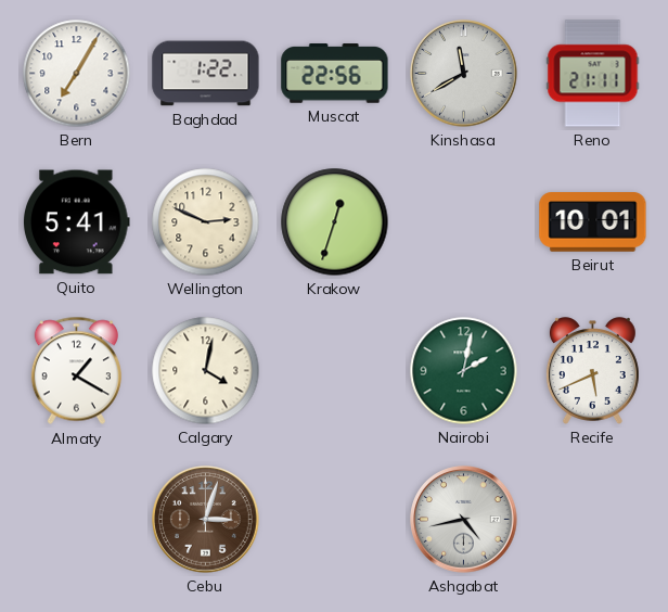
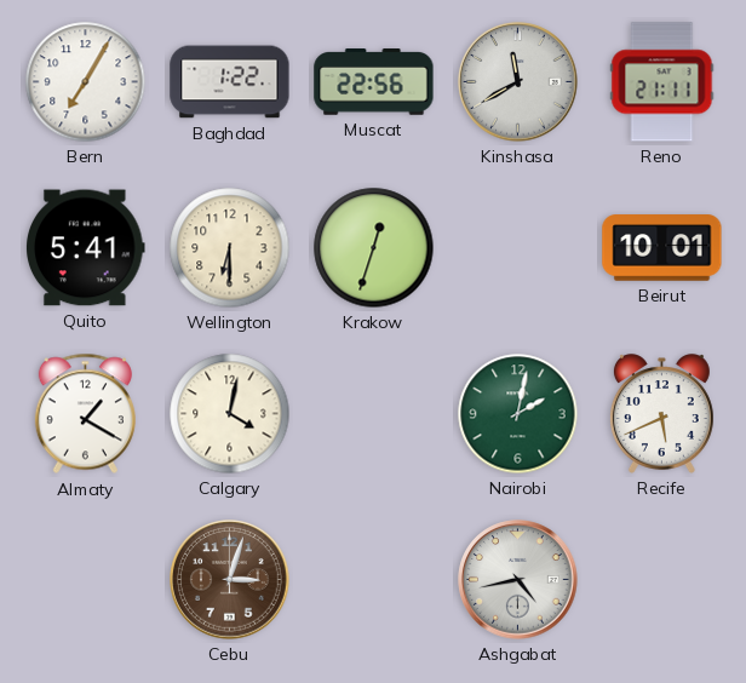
Wellington: 2:49 -> 6:30 (230, 248)
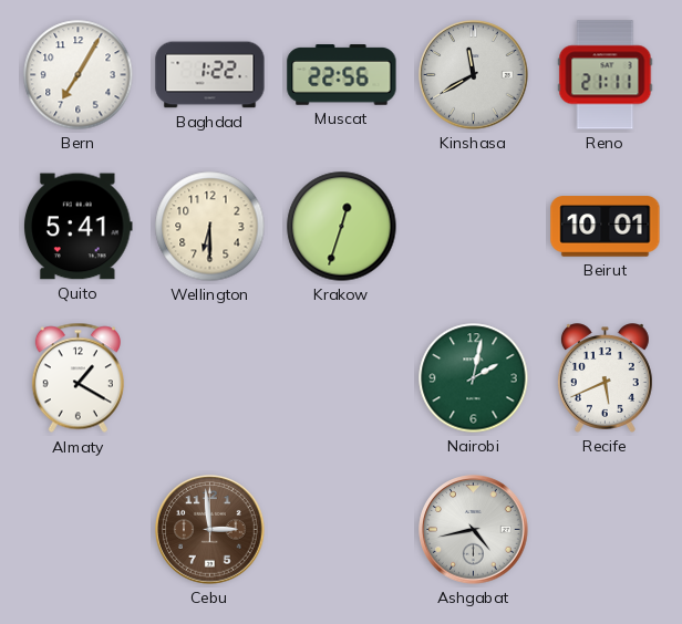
Calgary: 4:02 -> none (230, 414)
Cebu: 3:03 -> 2:59 (210, 530)
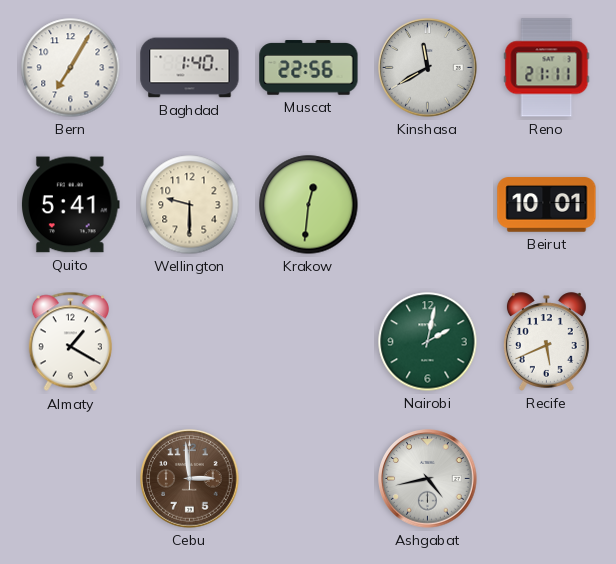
Baghdad: 1:22 -> 1:40 (190, 68)
Wellington: 6:30 -> 9:30 (190, 205)
Krakow: 12:33 -> 12:31 (309, 205)
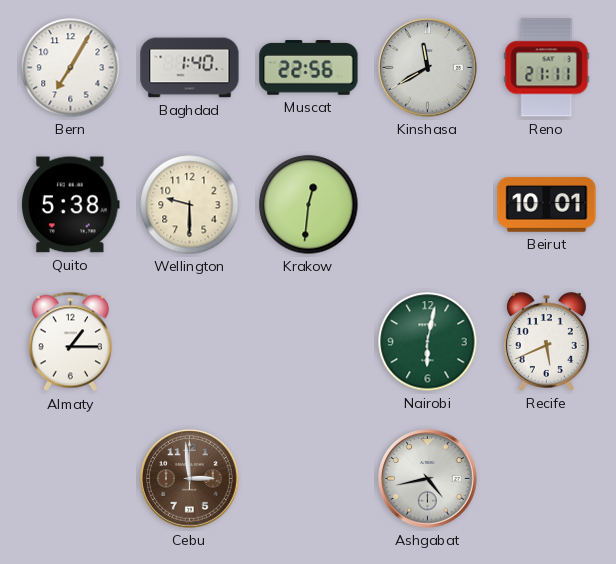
Quito: 5:41 -> 5:38 (71, 205)
Almaty: 1:20 -> 1:15 (70, 342)
Nairobi: 2:02 -> 6:02 (428, 342)
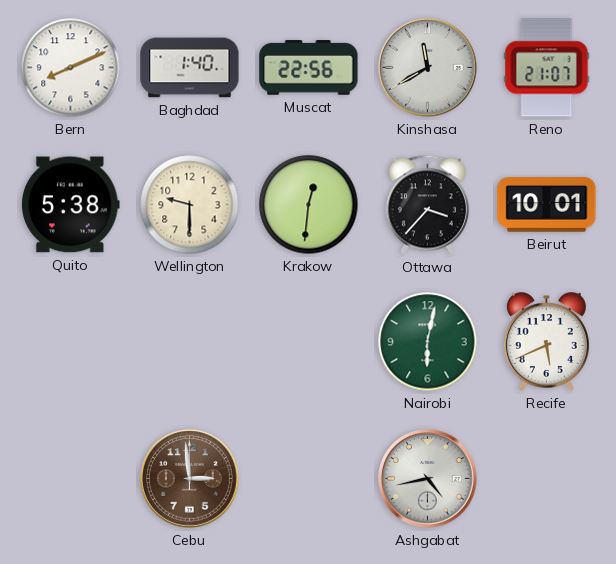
Bern: 7:05 -> 8:11 (71, 68)
Reno: 21:11 -> 21:07 (547, 68)
Ottawa: none -> 3:37 (427, 205)
Almaty: 1:15 -> none (70, 342)
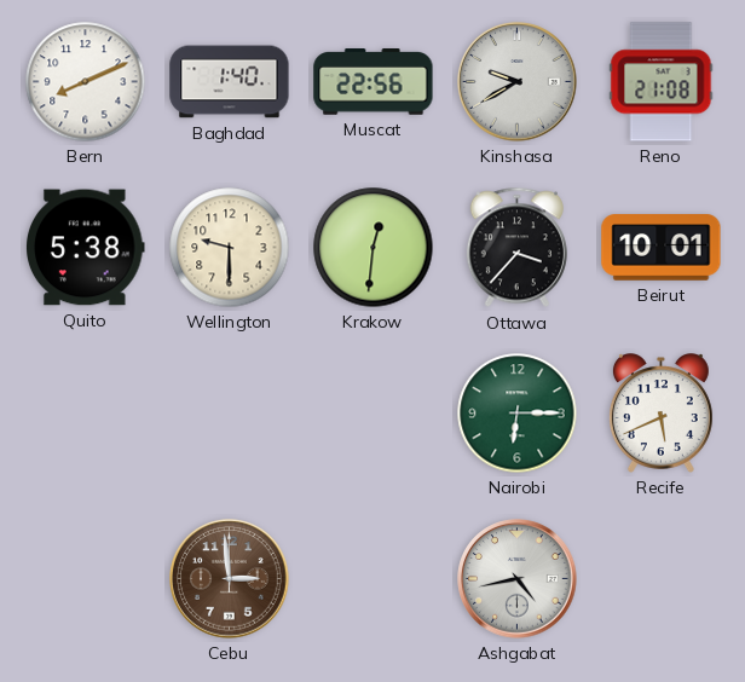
Kinshasa: 11:40 -> 9:40 (518, 82)
Reno: 21:07 -> 21:08 (662, 82)
Nairobi: 6:02 -> 6:15 (518, 414)
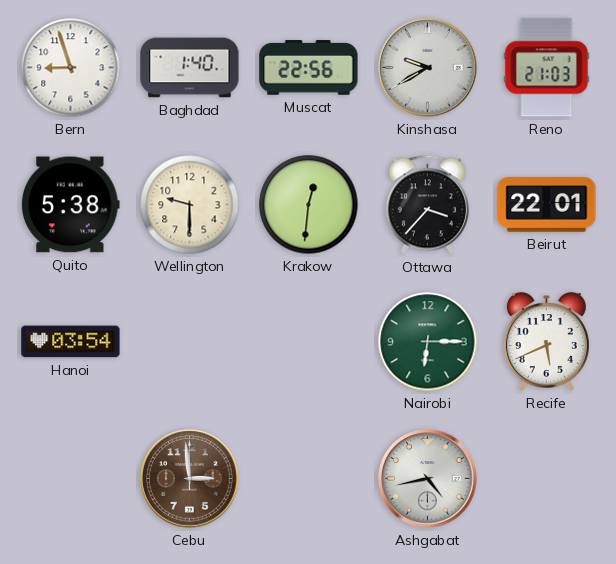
Bern: 8:11 -> 8:57 (71, 68)
Reno: 21:08 -> 21:03 (547, 68)
Beirut: 10:01 -> 22:01 (547, 205)
Hanoi: none -> 03:54 (71, 342)
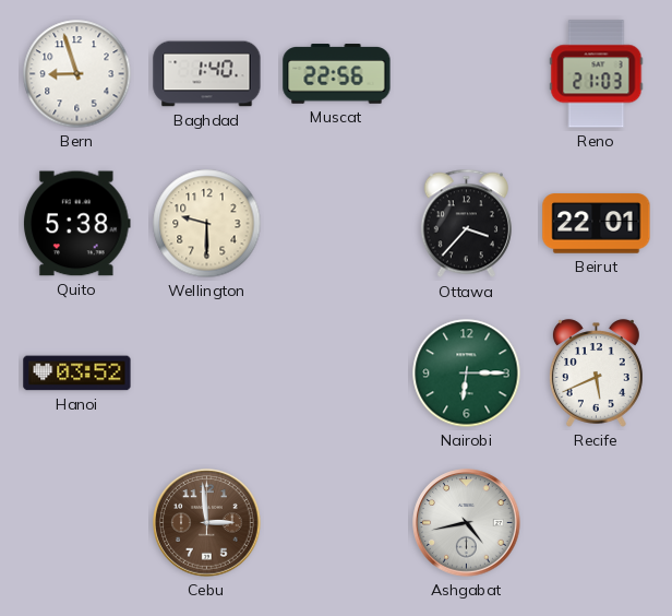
Kinshasa: 9:40 -> none (428, 68)
Krakow: 12:31 -> none (309, 205)
Hanoi: 03:54 -> 03:52 (77, 374)
